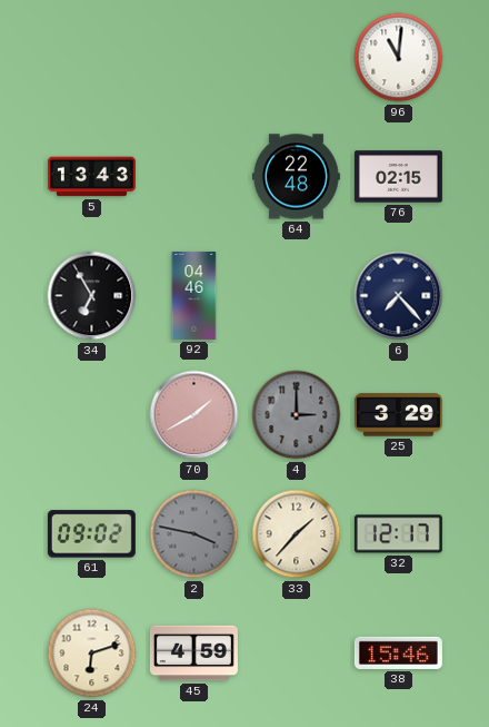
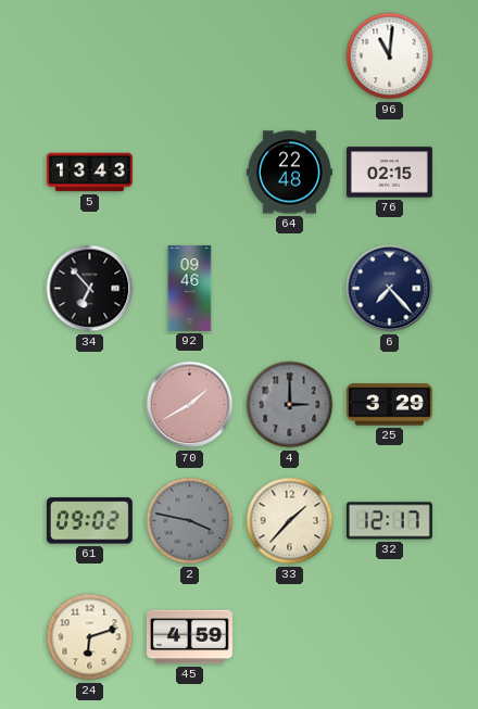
34: 6:55 -> 6:53 (90, 289)
92: 04:46 -> 09:46 (190, 288)
38: 15:46 -> none (398, 652)
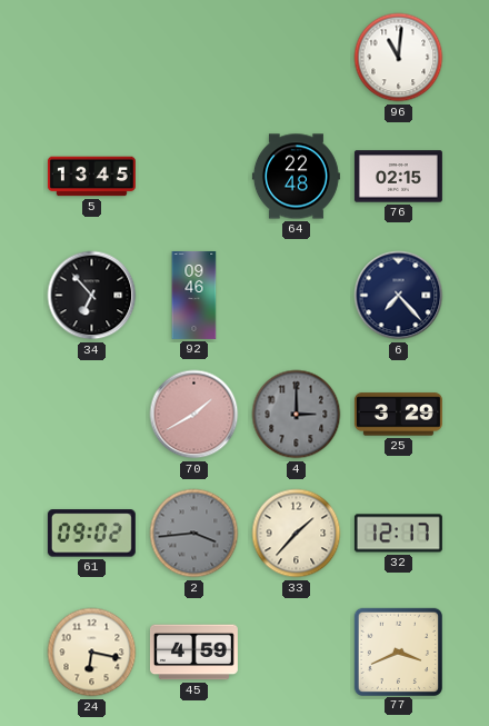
5: 13:43 -> 13:45 (91, 177)
2: 3:47 -> 3:44 (194, 534)
24: 6:12 -> 6:17 (92, 653)
77: none -> 3:41 (398, 652)
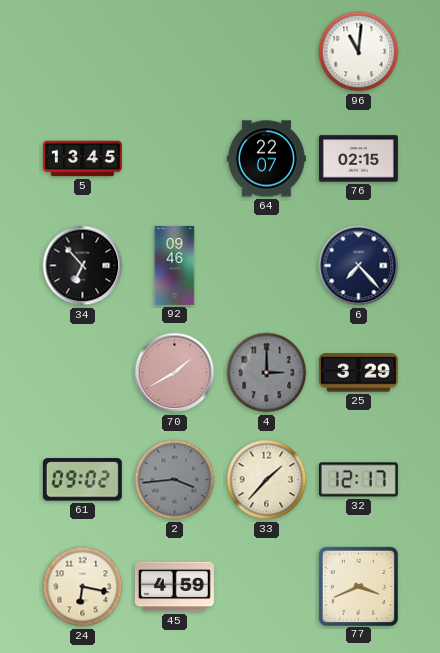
64: 22:48 -> 22:07 (266, 159)
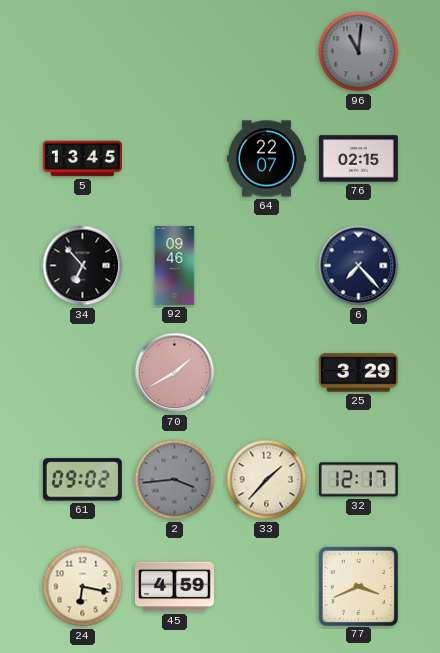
96 dial: white -> grey (359, 52)
4: 3:00 -> none (267, 373)
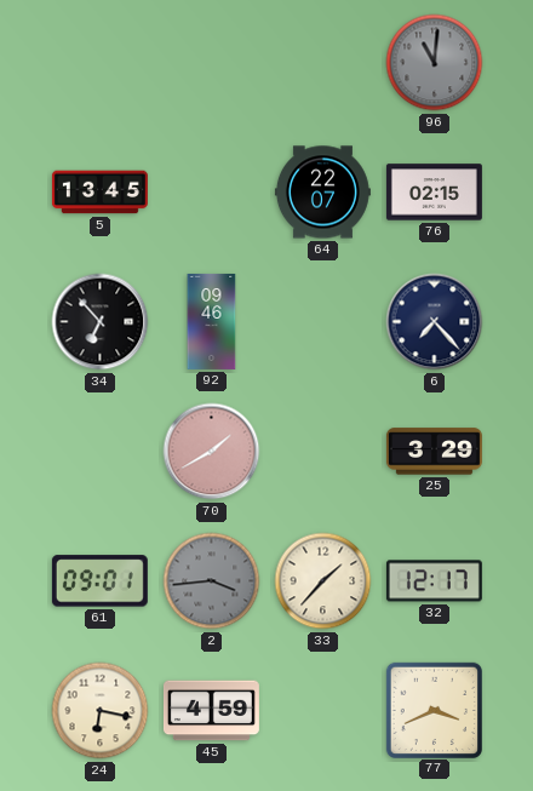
61: 09:02 -> 09:01 (99, 581)
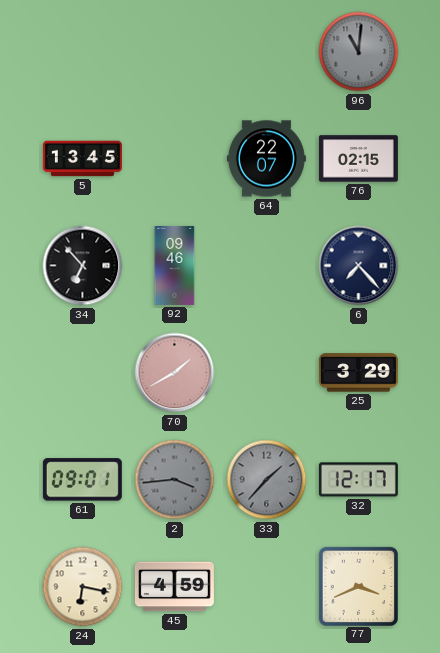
33 dial: cream -> grey (267, 480)
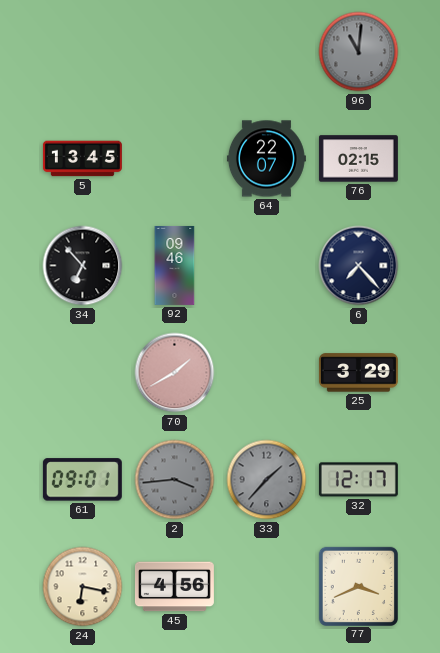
45: 4:59 -> 4:56 (174, 587)
